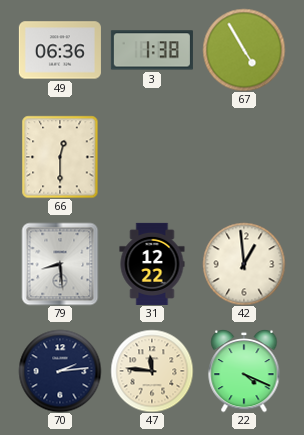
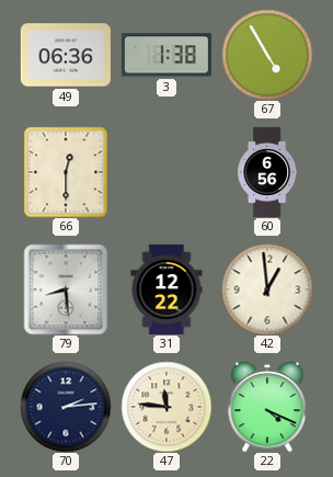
60: none -> 6:56 (267, 172)
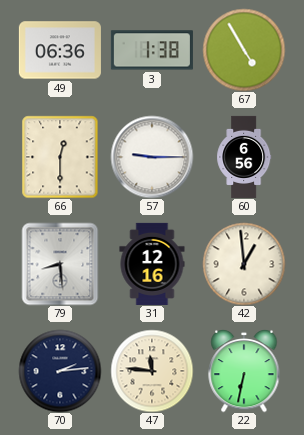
57: none -> 9:15 (152, 157)
31: 12:22 -> 12:16 (152, 264)
22: 4:19 -> 6:32 (244, 371)
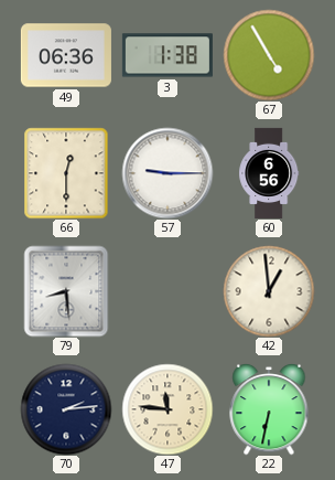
31: 12:16 -> none (152, 264)
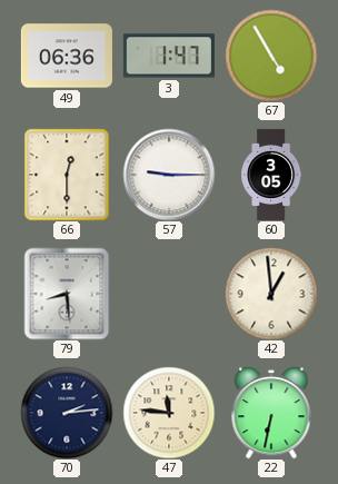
3: 1:38 -> 1:47 (169, 56)
60: 6:56 -> 3:05 (271, 175)
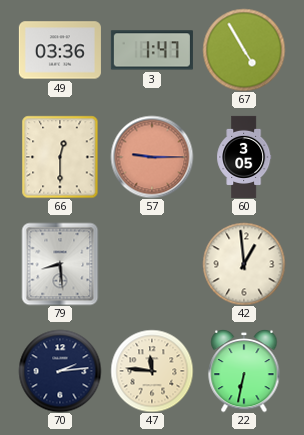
49: 06:36 -> 03:36 (60, 50)
57 dial: white -> salmon (152, 157)
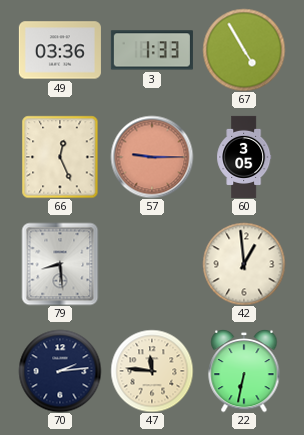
3: 1:47 -> 1:33 (152, 50)
66: 12:30 -> 12:26 (60, 157)
